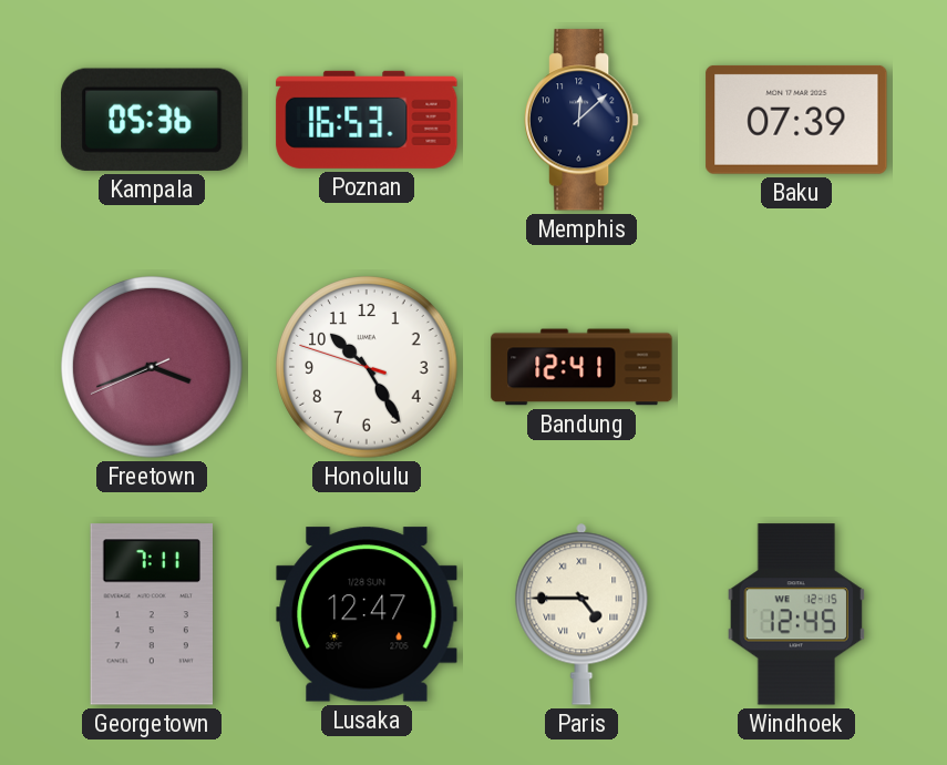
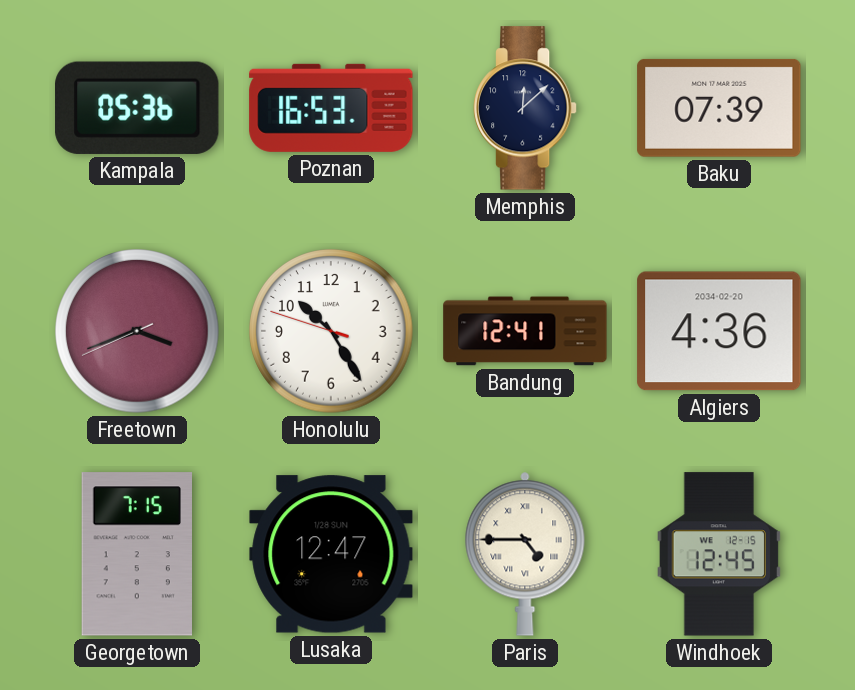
Algiers: none -> 4:36 (719, 331)
Georgetown: 7:11 -> 7:15 (137, 554)
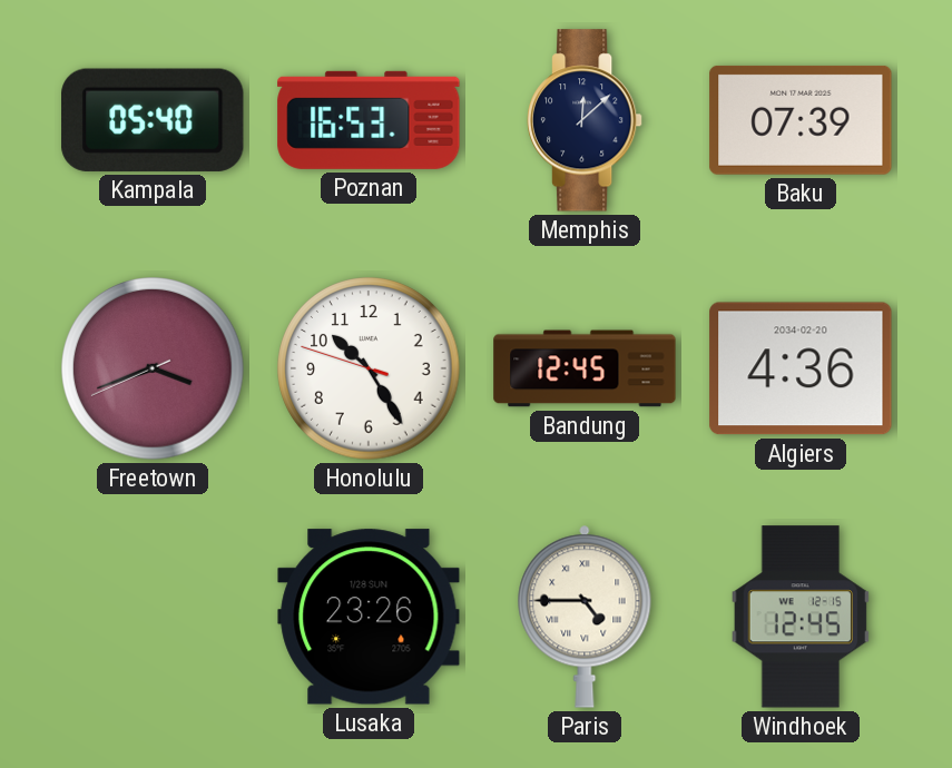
Kampala: 05:36 -> 05:40 (153, 120)
Bandung: 12:41 -> 12:45 (585, 368)
Georgetown: 7:15 -> none (137, 554)
Lusaka: 12:47 -> 23:26 (369, 617)
